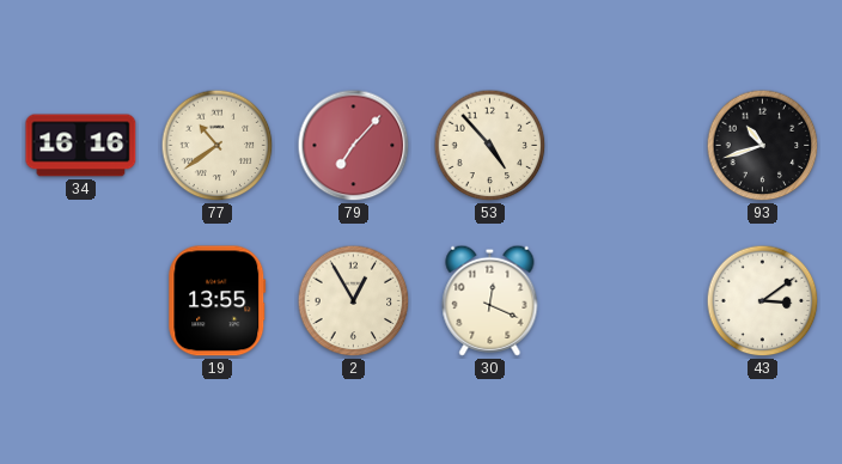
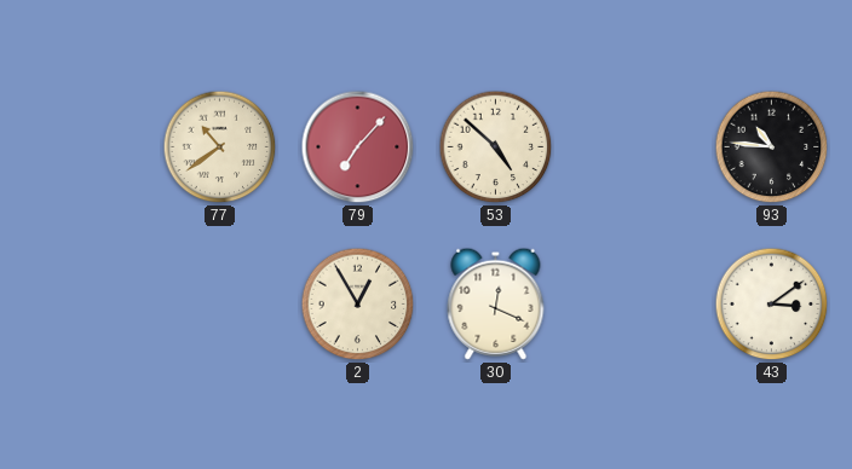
34: 16:16 -> none (81, 146)
53: 4:53 -> 4:52 (496, 147)
93: 10:42 -> 10:46 (772, 147)
19: 13:55 -> none (218, 301)
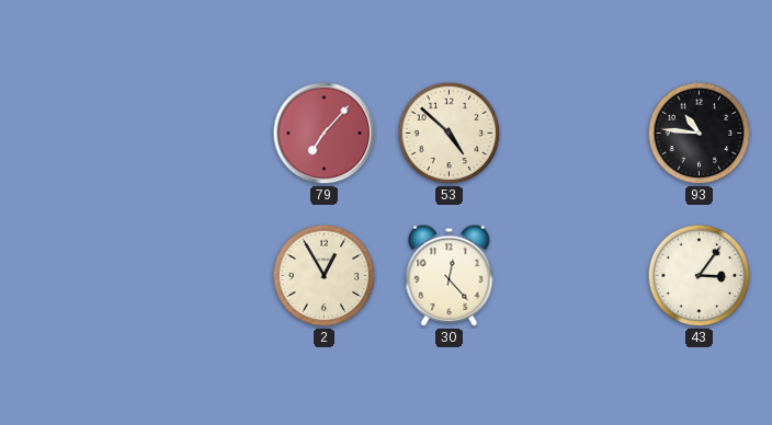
77: 10:39 -> none (220, 147)
30: 12:19 -> 12:23 (450, 275)
43: 3:09 -> 3:06 (700, 276)
